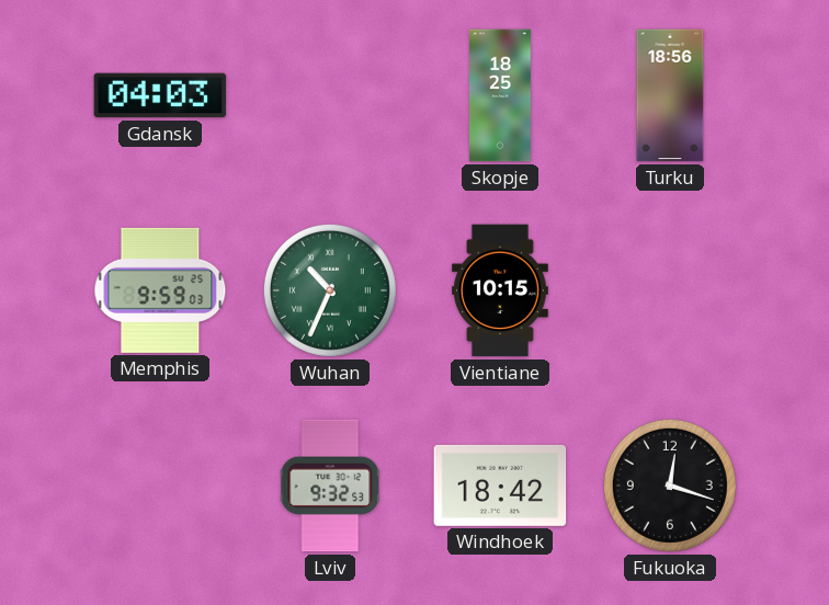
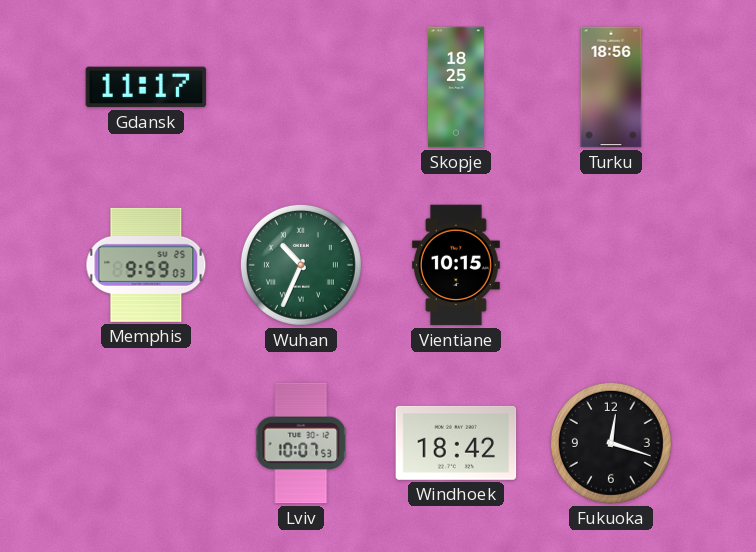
Gdansk: 04:03 -> 11:17 (146, 87)
Lviv: 9:32 -> 10:07 (301, 443)
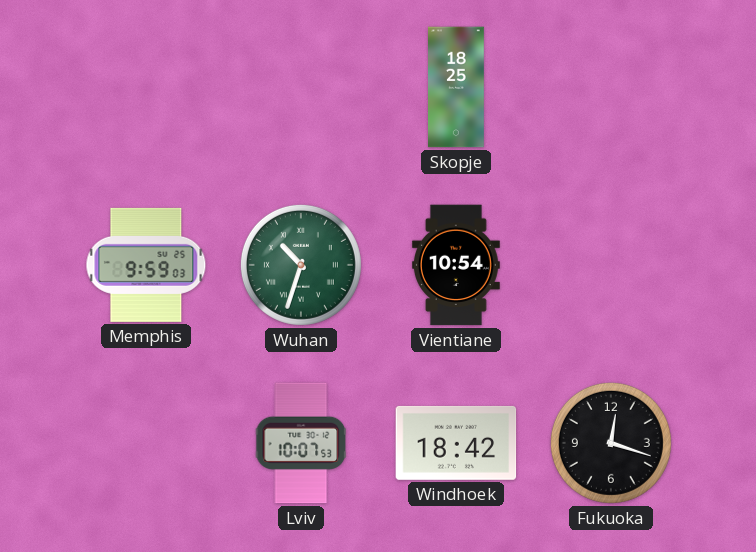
Gdansk: 11:17 -> none (146, 87)
Turku: 18:56 -> none (611, 87)
Wuhan: 10:34 -> 10:33 (301, 265)
Vientiane: 10:15 -> 10:54 (456, 265)
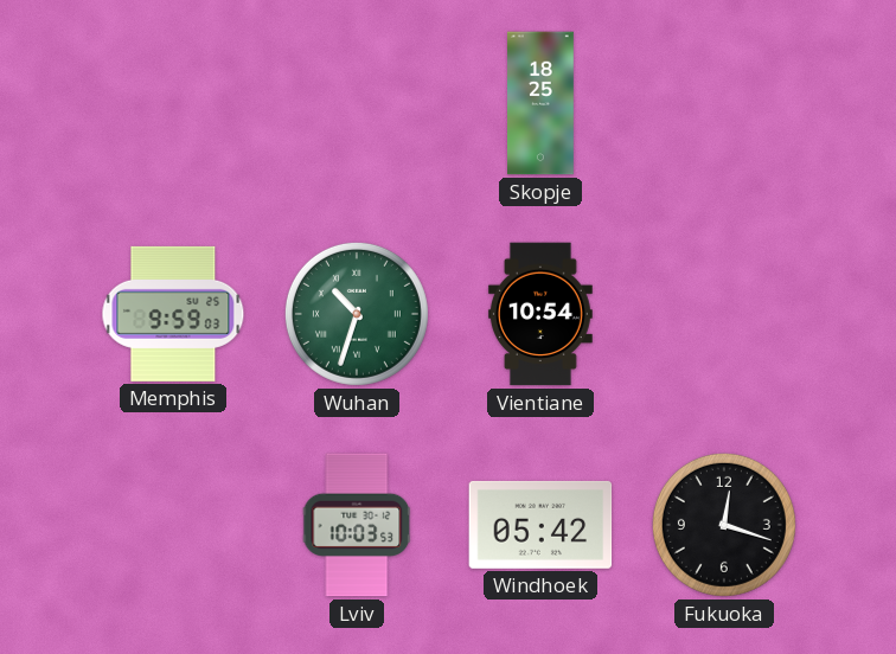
Lviv: 10:07 -> 10:03 (357, 525)
Windhoek: 18:42 -> 05:42 (540, 525)
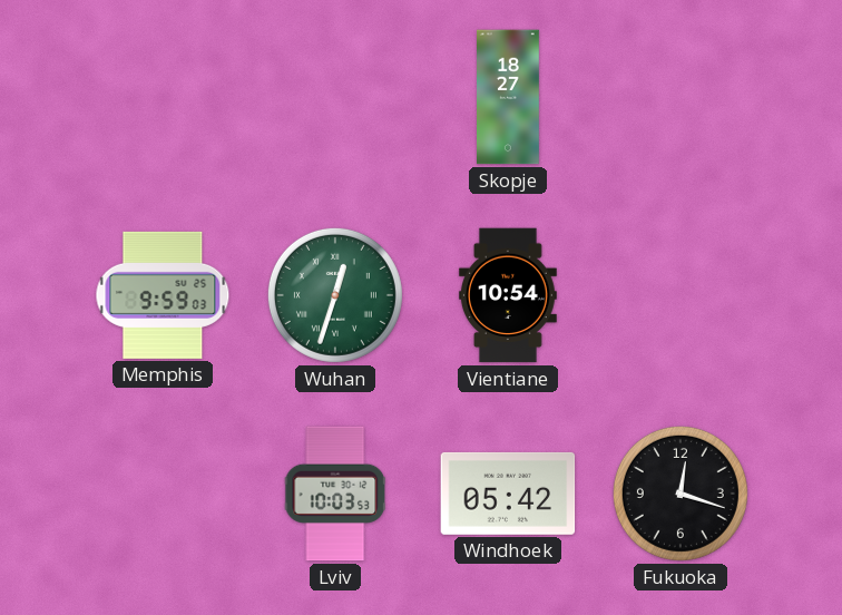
Skopje: 18:25 -> 18:27 (509, 97)
Wuhan: 10:33 -> 12:33 (335, 295)
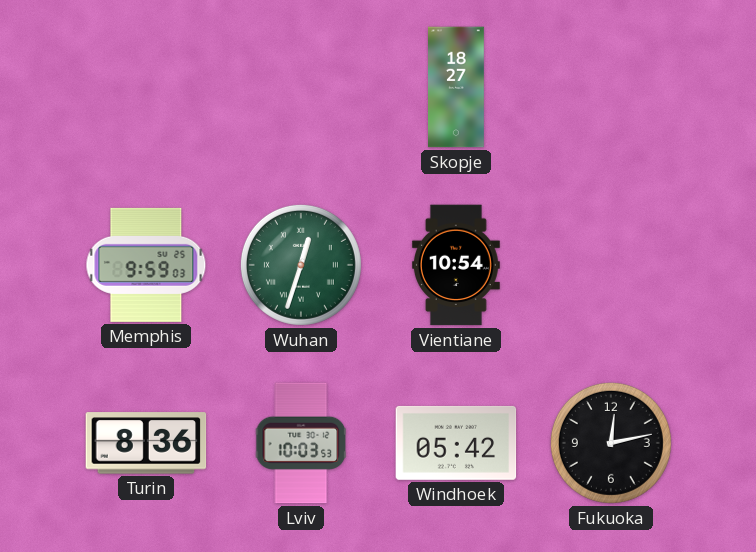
Turin: none -> 8:36 (146, 443)
Fukuoka: 12:18 -> 12:13 (611, 443)
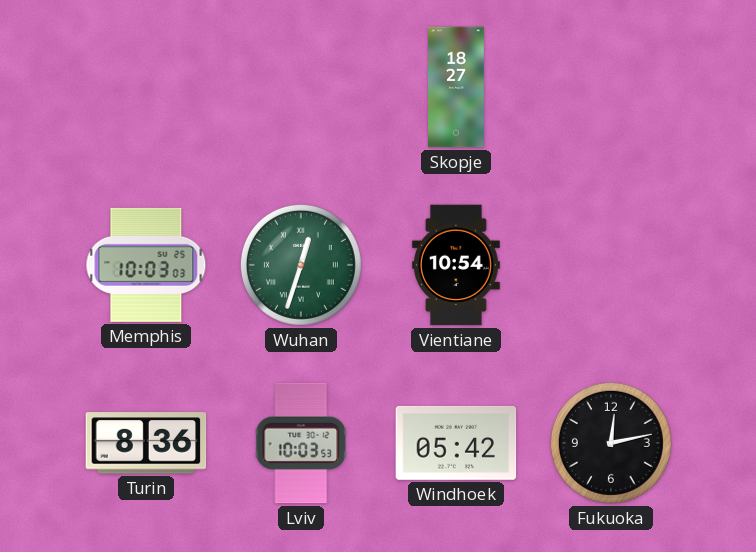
Memphis: 9:59 -> 10:03 (146, 265)
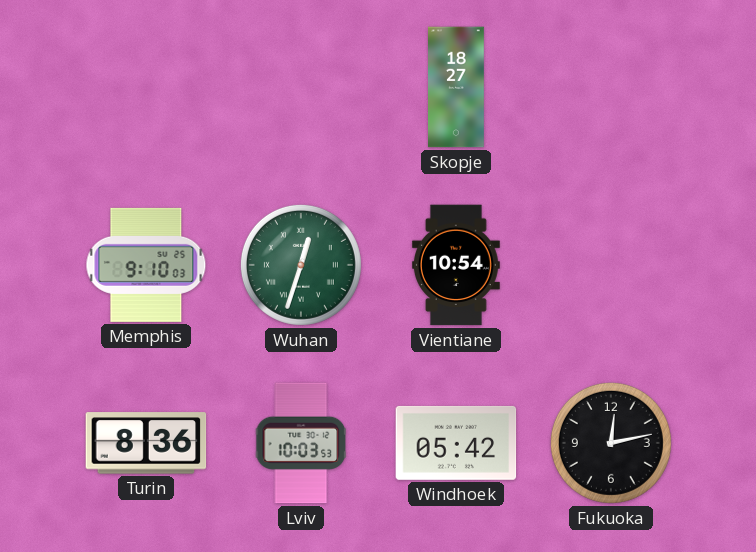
Memphis: 10:03 -> 9:10 (146, 265)
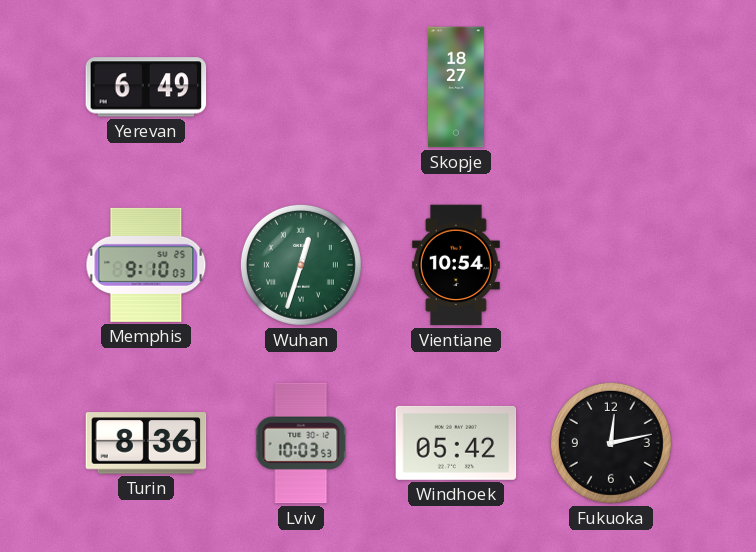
Yerevan: none -> 6:49 (146, 87)
